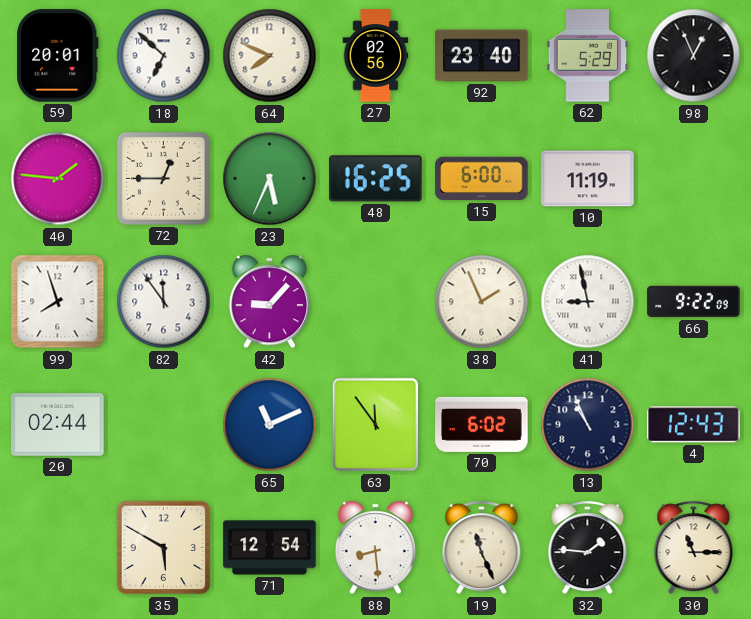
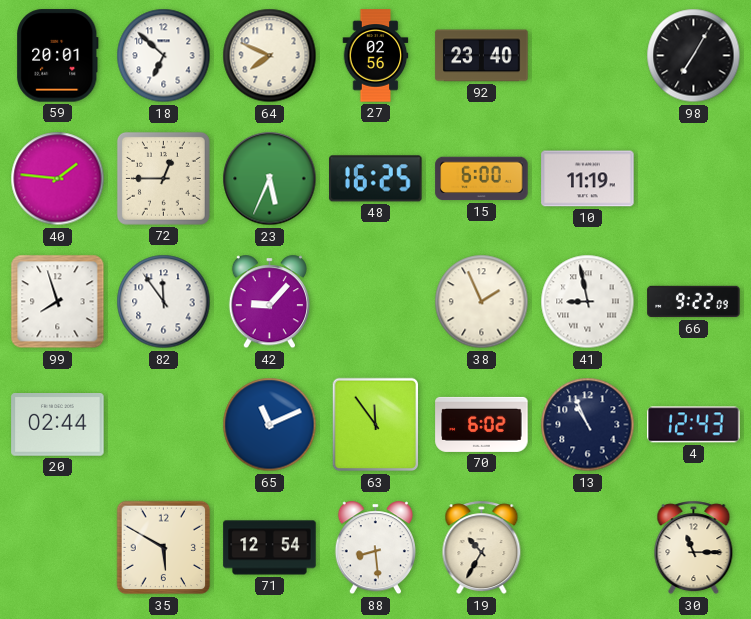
62: 5:29 -> none (588, 56)
98: 12:56 -> 7:05 (694, 56)
19: 11:26 -> 10:35 (482, 548)
32: 1:46 -> none (588, 548)
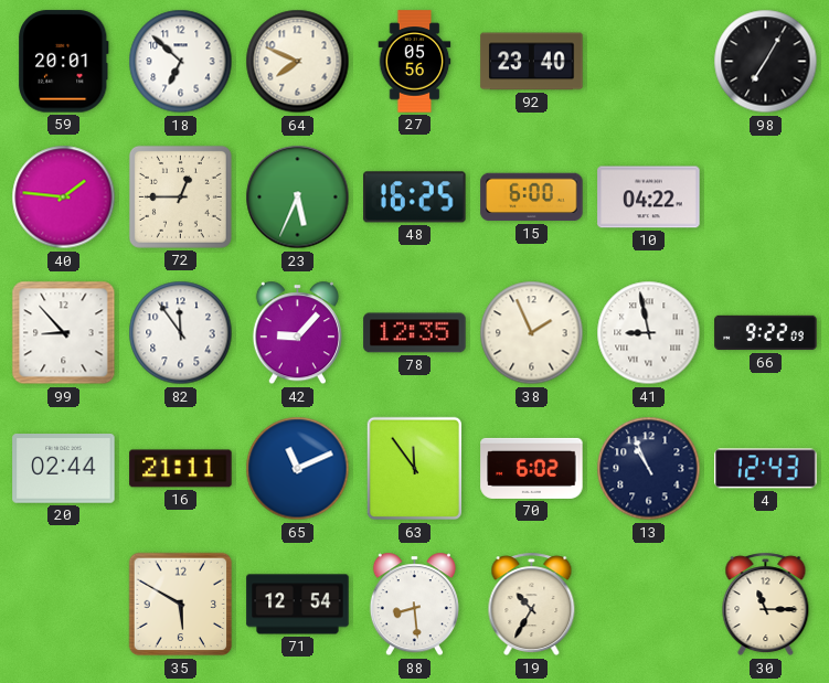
27: 02:56 -> 05:56 (415, 62)
10: 11:19 -> 04:22 (649, 198)
99: 7:57 -> 8:53 (64, 333)
78: none -> 12:35 (415, 333)
16: none -> 21:11 (181, 469)
